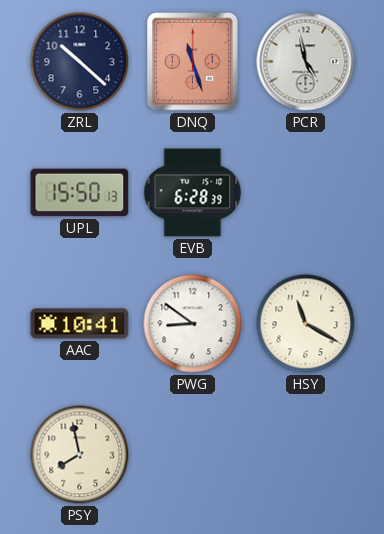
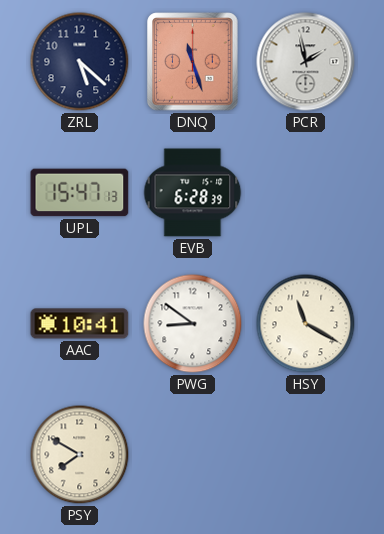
ZRL: 10:22 -> 5:22 (80, 62)
PCR: 4:58 -> 1:58 (306, 62)
UPL: 15:50 -> 15:47 (80, 193)
PSY: 7:58 -> 7:50 (80, 455)
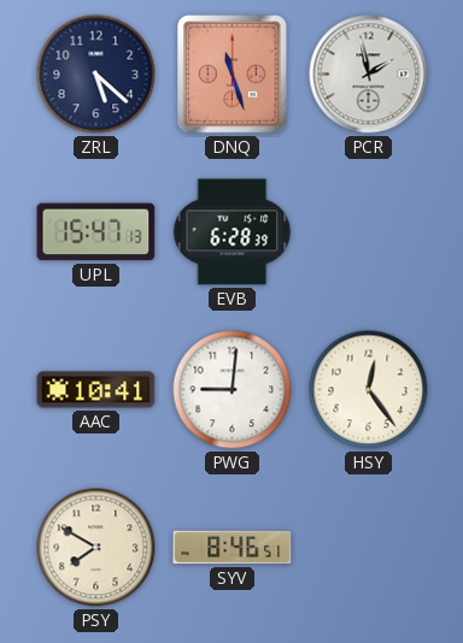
PWG: 8:51 -> 9:01 (233, 390)
HSY: 11:20 -> 12:24 (369, 390)
SYV: none -> 8:46 (233, 548)
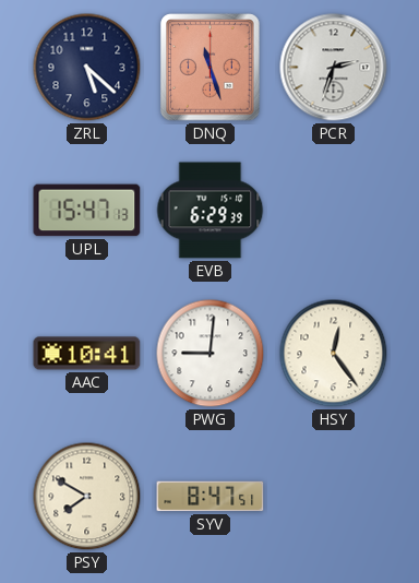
PCR: 1:58 -> 2:33 (334, 68)
EVB: 6:28 -> 6:29 (211, 211)
SYV: 8:46 -> 8:47 (211, 497)
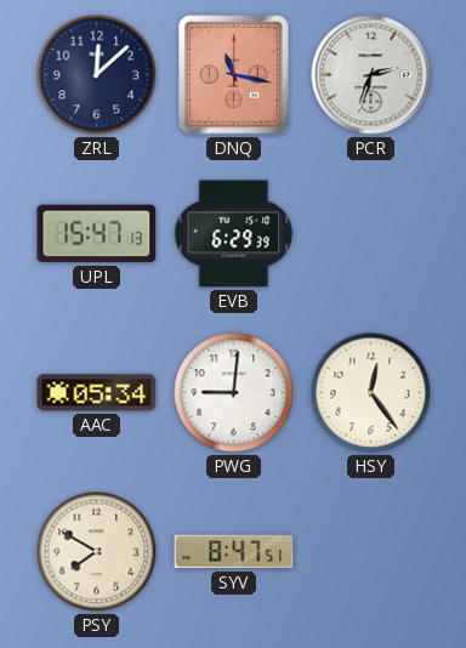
ZRL: 5:22 -> 12:08 (97, 75)
DNQ: 11:27 -> 11:17 (234, 75)
AAC: 10:41 -> 05:34 (97, 393)
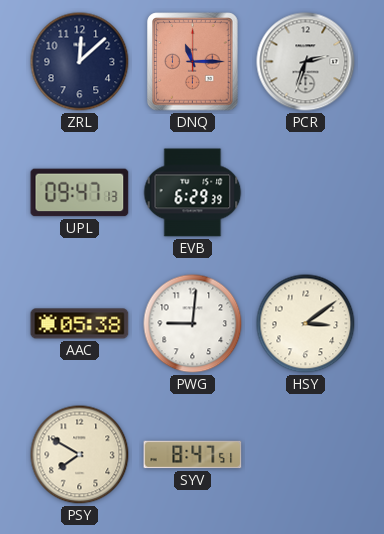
DNQ: 11:17 -> 11:15 (193, 62)
UPL: 15:47 -> 09:47 (80, 193)
AAC: 05:34 -> 05:38 (80, 324)
HSY: 12:24 -> 3:09 (306, 324)
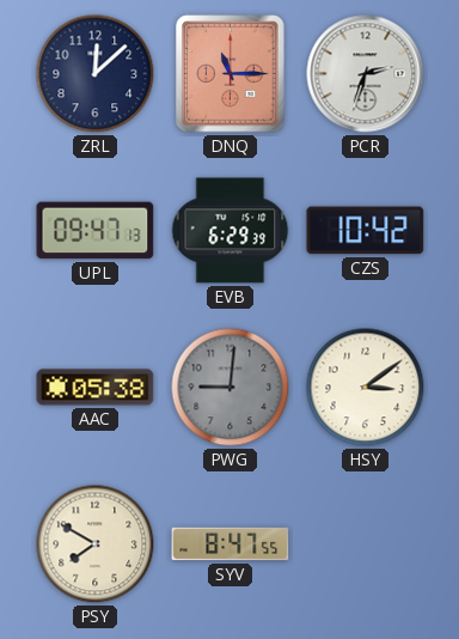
CZS: none -> 10:42 (366, 231)
PWG dial: white -> grey (231, 388)
SYV: 8:47:51 -> 8:47:55 (231, 544)
